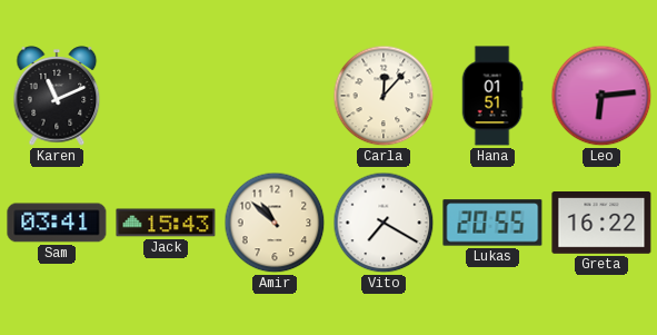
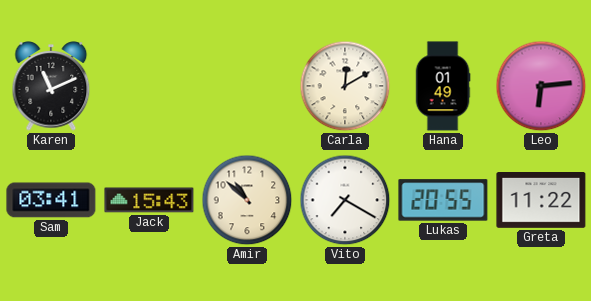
Carla: 12:07 -> 12:10 (345, 86)
Hana: 01:51 -> 01:49 (443, 86)
Greta: 16:22 -> 11:22 (541, 201)
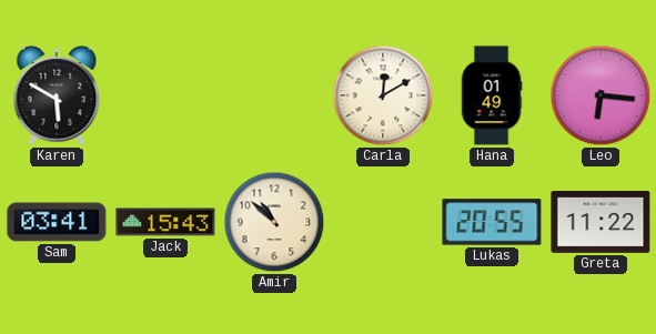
Karen: 11:11 -> 5:50 (57, 95)
Leo: 6:14 -> 6:16 (601, 95)
Vito: 7:20 -> none (345, 200)
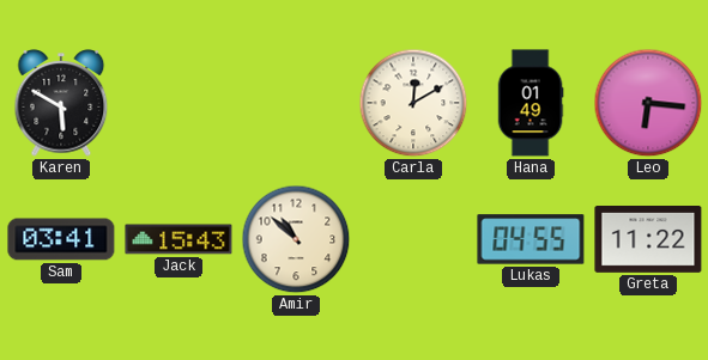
Lukas: 20:55 -> 04:55 (531, 239)
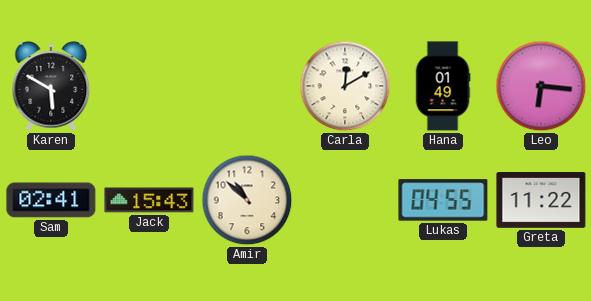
Sam: 03:41 -> 02:41 (51, 200)
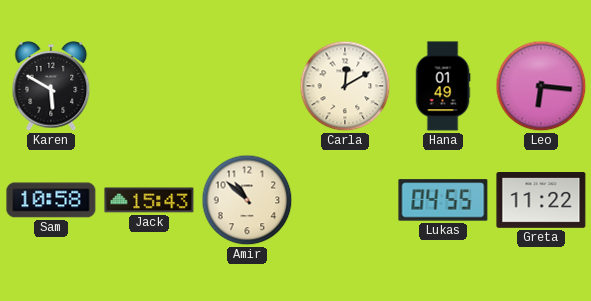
Sam: 02:41 -> 10:58 (51, 200)
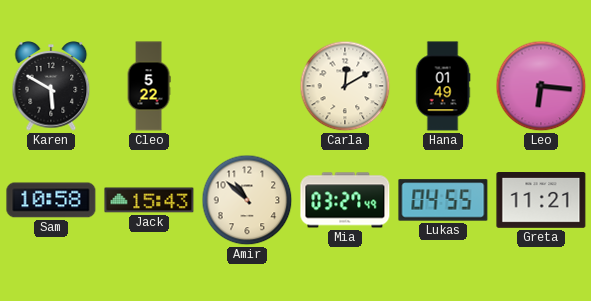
Cleo: none -> 5:22 (149, 86)
Mia: none -> 03:27 (345, 200)
Greta: 11:22 -> 11:21 (541, 201)
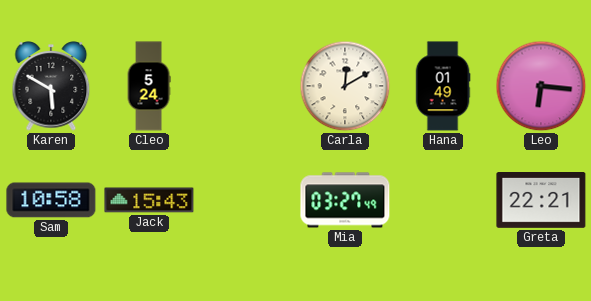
Cleo: 5:22 -> 5:24 (149, 86)
Amir: 10:52 -> none (247, 200)
Lukas: 04:55 -> none (443, 200)
Greta: 11:21 -> 22:21 (541, 201)
